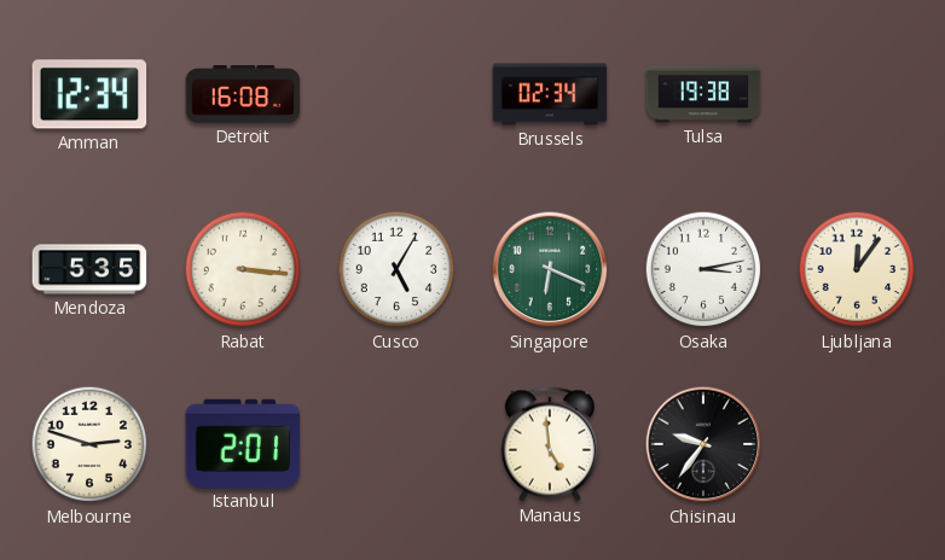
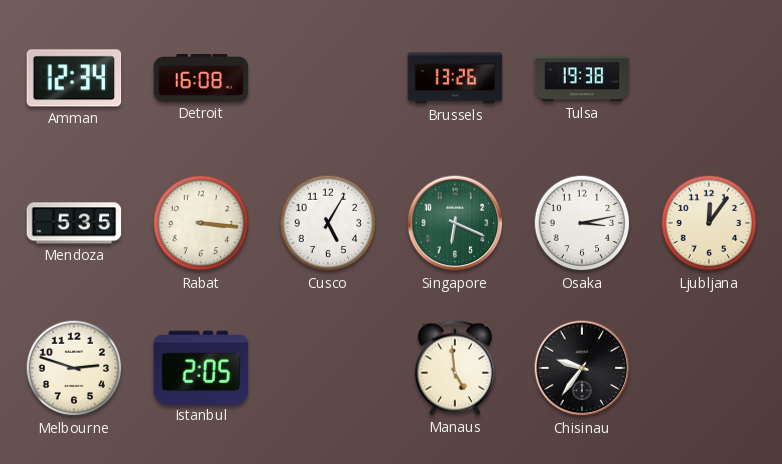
Brussels: 02:34 -> 13:26 (455, 78)
Istanbul: 2:01 -> 2:05 (201, 367)
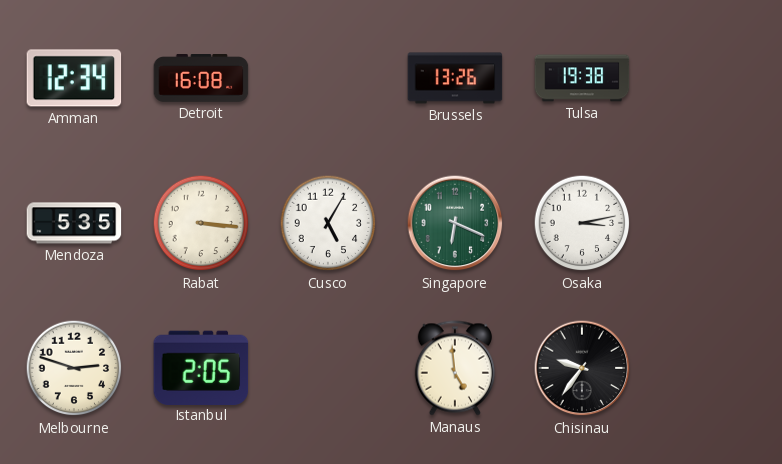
Ljubljana: 12:06 -> none (709, 223)
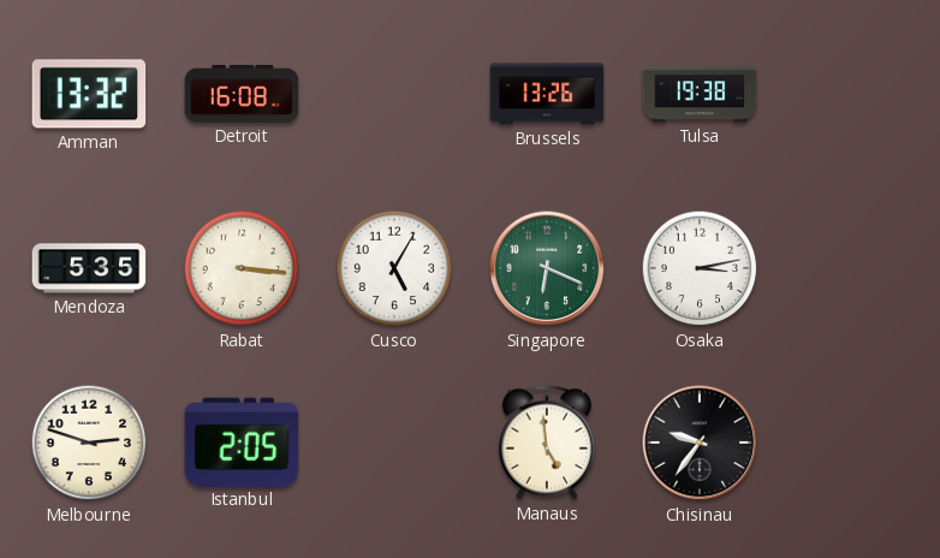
Amman: 12:34 -> 13:32 (89, 94)
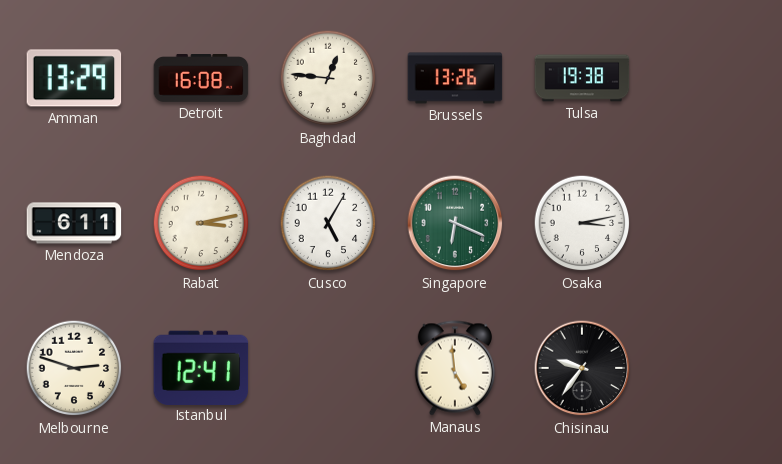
Amman: 13:32 -> 13:29 (74, 78)
Baghdad: none -> 12:46 (328, 78)
Mendoza: 5:35 -> 6:11 (74, 223)
Rabat: 3:16 -> 3:13 (201, 223)
Istanbul: 2:05 -> 12:41 (201, 367)
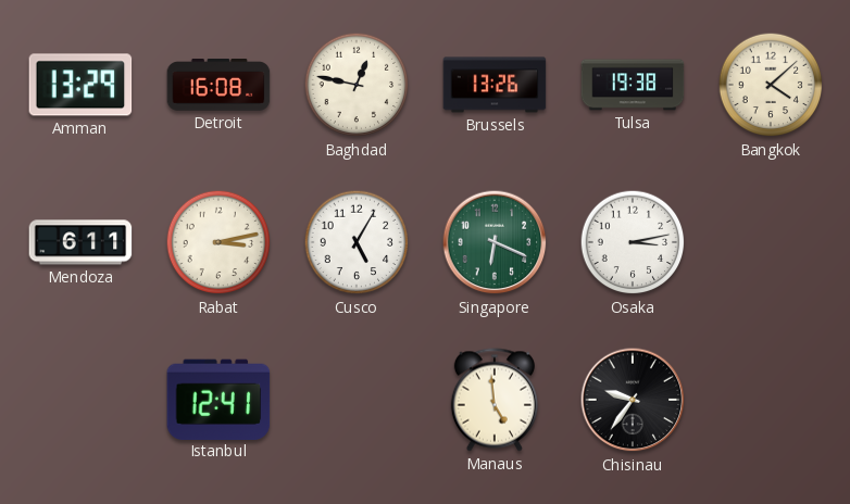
Baghdad: 12:46 -> 12:47 (357, 85)
Bangkok: none -> 4:08 (771, 85)
Melbourne: 2:48 -> none (74, 368)
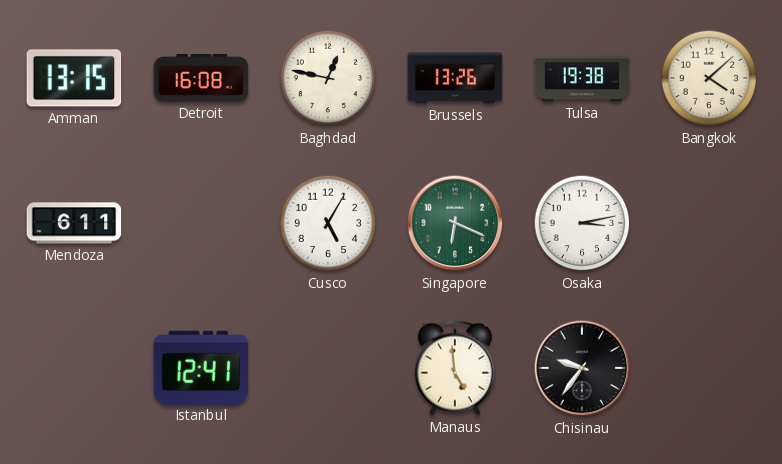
Amman: 13:29 -> 13:15 (74, 78)
Rabat: 3:13 -> none (218, 242)
